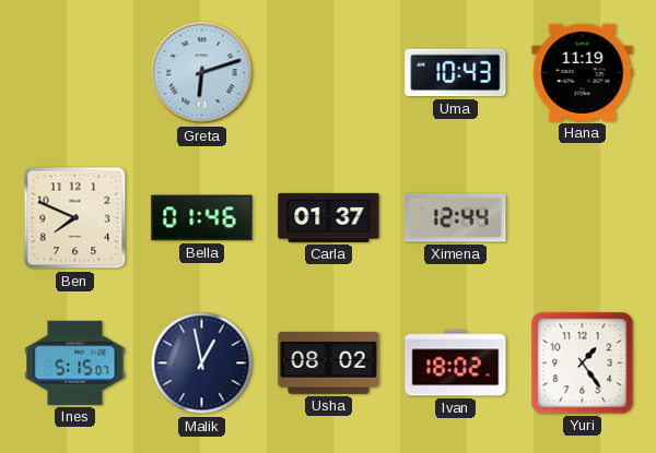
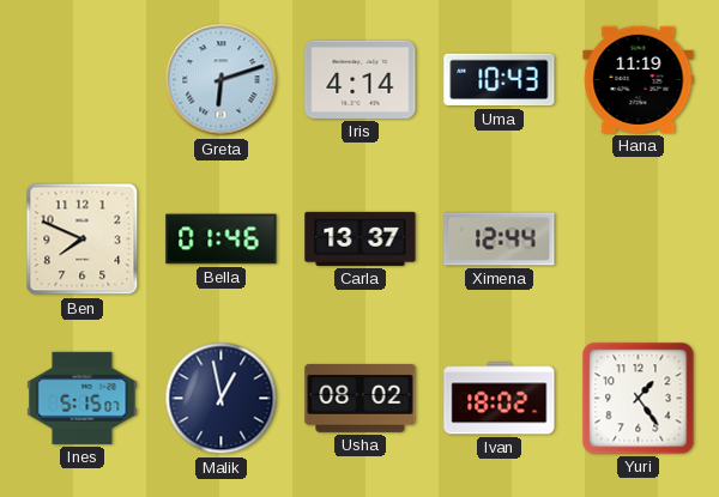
Iris: none -> 4:14 (361, 79)
Carla: 01:37 -> 13:37 (361, 238)
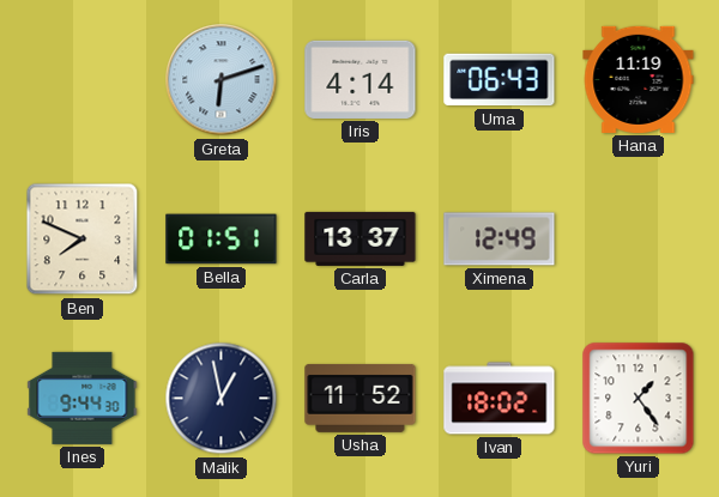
Uma: 10:43 -> 06:43 (500, 80)
Bella: 01:46 -> 01:51 (222, 240)
Ximena: 12:44 -> 12:49 (500, 240)
Ines: 5:15 -> 9:44 (83, 398)
Usha: 08:02 -> 11:52 (361, 398)
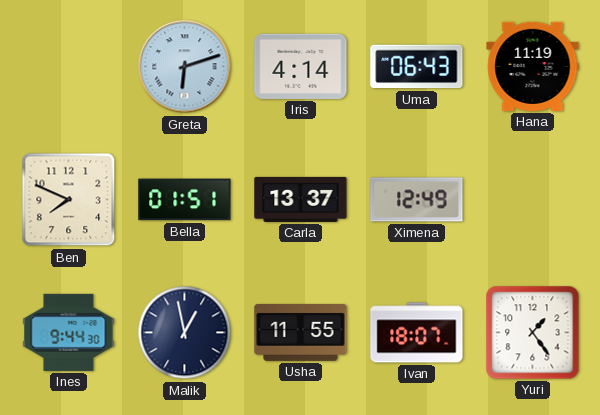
Usha: 11:52 -> 11:55 (301, 332)
Ivan: 18:02 -> 18:07 (417, 333)
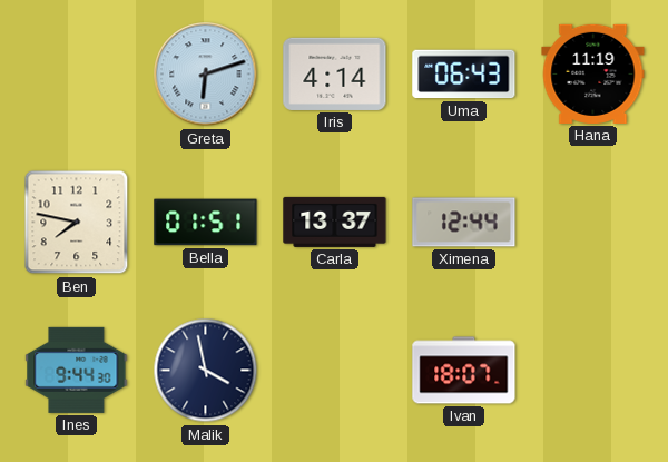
Ben: 7:49 -> 7:47 (77, 223)
Ximena: 12:49 -> 12:44 (464, 223)
Malik: 12:58 -> 3:58 (206, 371)
Usha: 11:55 -> none (301, 332)
Yuri: 1:24 -> none (533, 333)
